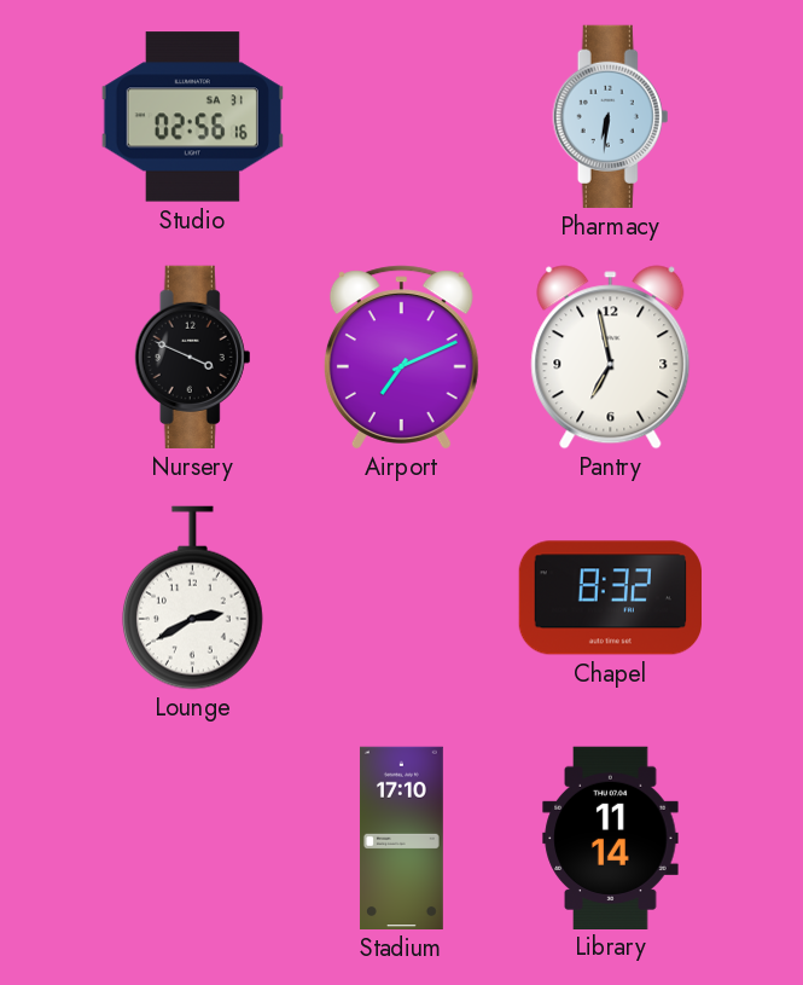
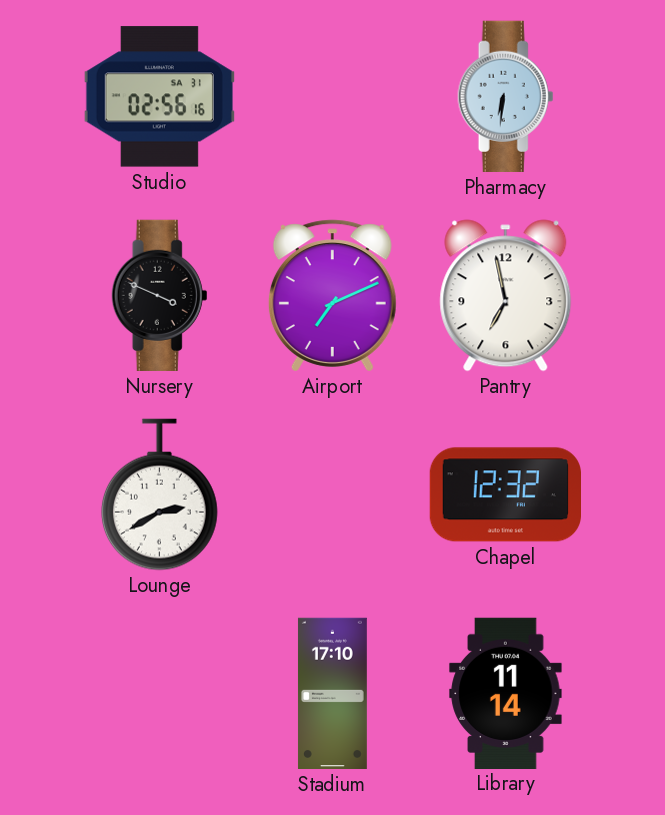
Chapel: 8:32 -> 12:32 (505, 495)
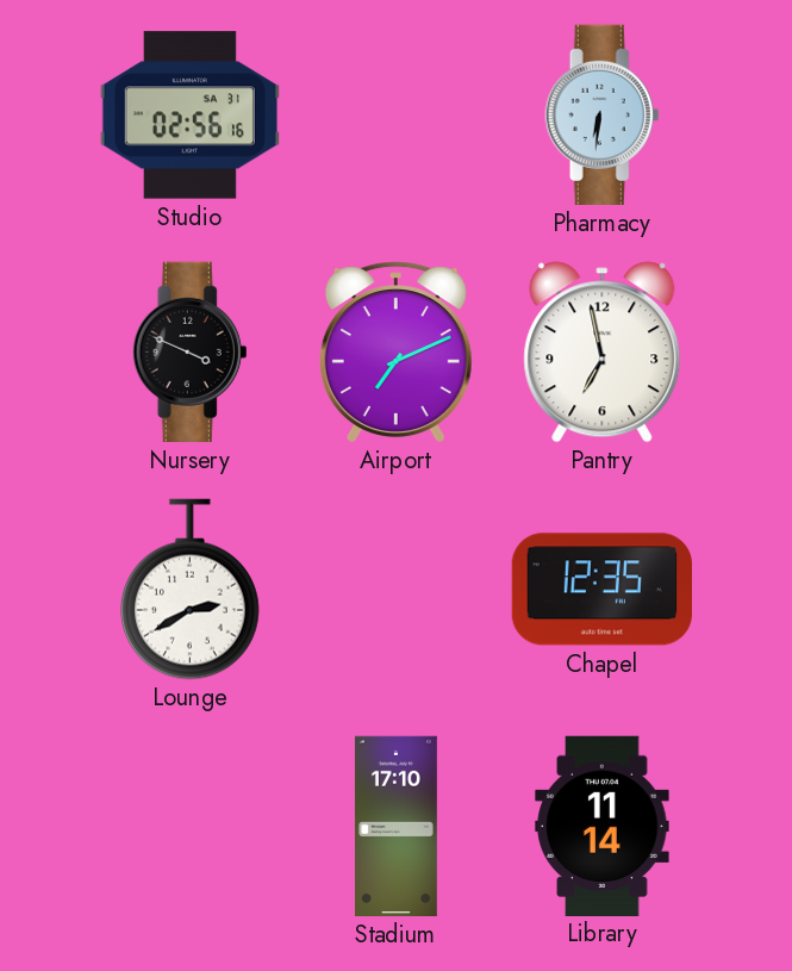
Chapel: 12:32 -> 12:35 (601, 590)
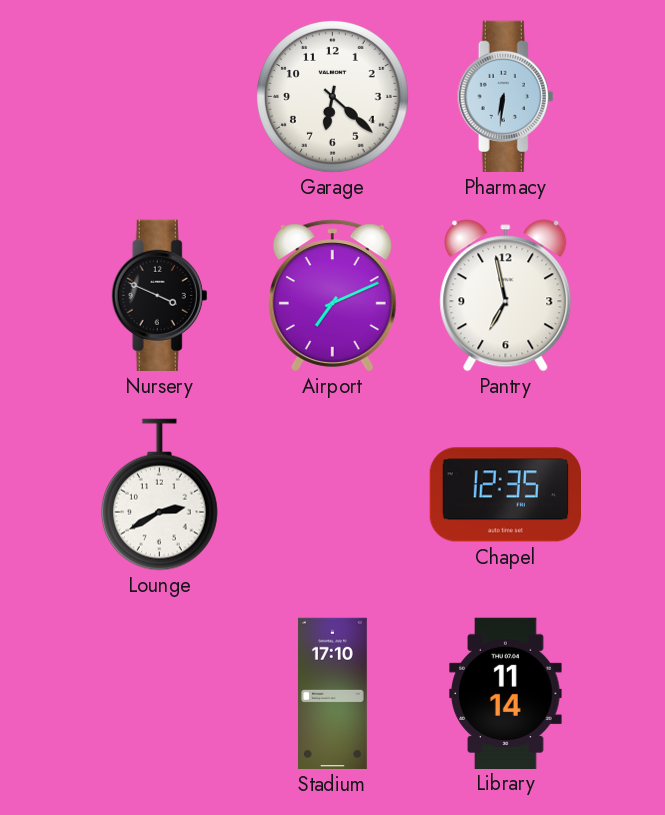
Studio: 02:56 -> none (189, 116)
Garage: none -> 6:22 (333, 97)
